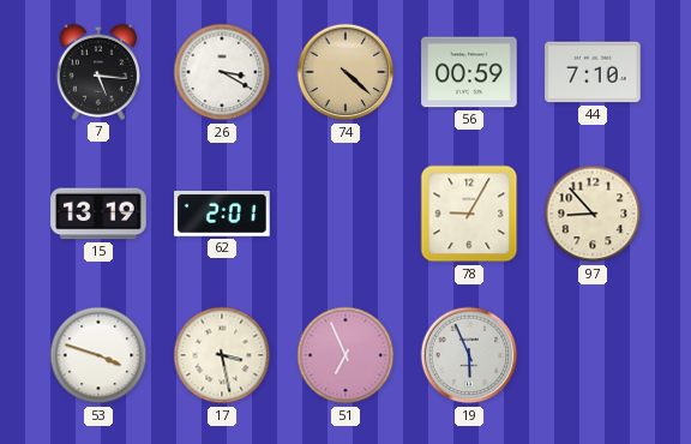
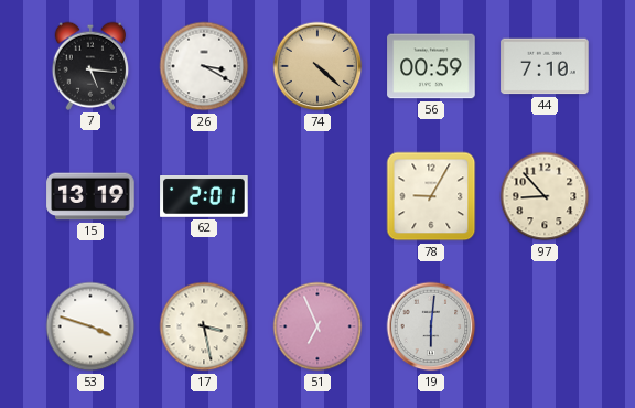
19: 5:56 -> 6:01 (431, 326)
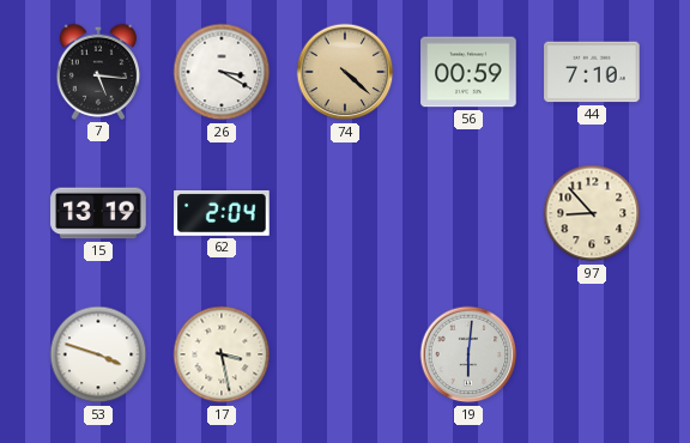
62: 2:01 -> 2:04 (222, 214)
78: 9:05 -> none (431, 196)
51: 6:56 -> none (317, 326)
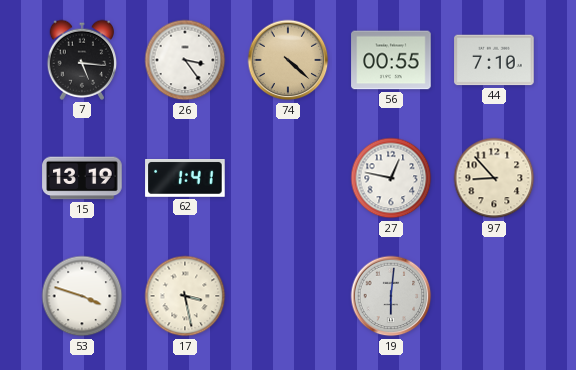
26: 3:20 -> 3:24 (185, 60)
56: 00:59 -> 00:55 (391, 60)
62: 2:04 -> 1:41 (185, 179)
27: none -> 12:47 (391, 178)
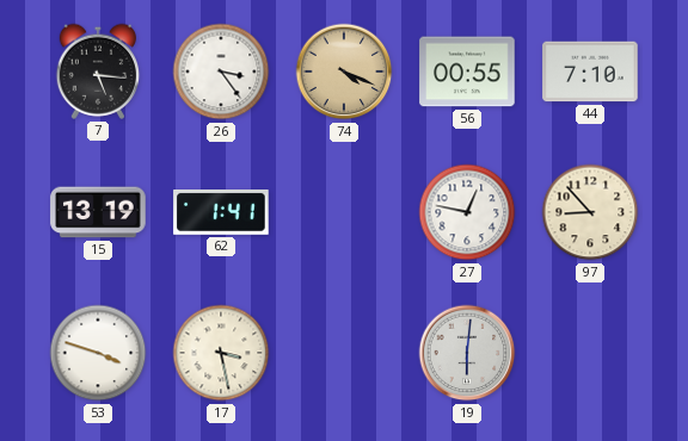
74: 4:22 -> 4:19 (344, 72)
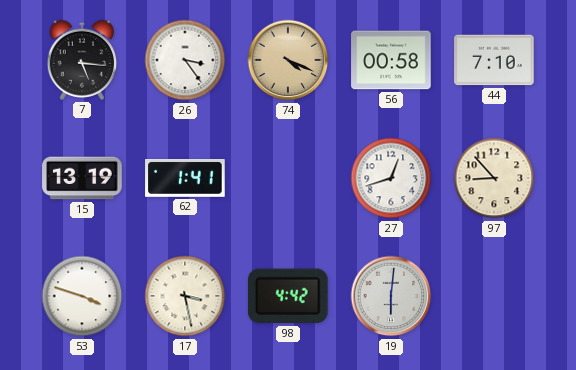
56: 00:55 -> 00:58 (391, 60)
27: 12:47 -> 12:42 (391, 178)
98: none -> 4:42 (288, 296)
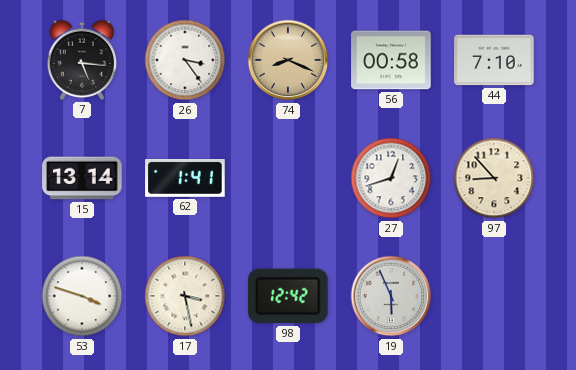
74: 4:19 -> 8:19 (288, 60)
15: 13:19 -> 13:14 (82, 178)
98: 4:42 -> 12:42 (288, 296)
19: 6:01 -> 5:56 (391, 296)
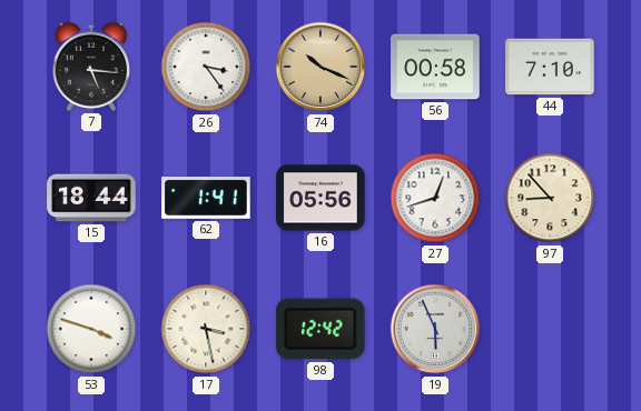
74: 8:19 -> 10:19 (320, 67)
15: 13:14 -> 18:44 (91, 198)
16: none -> 05:56 (320, 198)
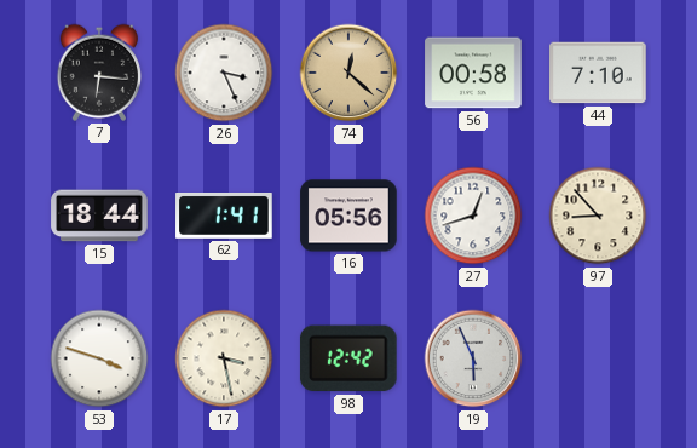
7: 5:16 -> 6:16 (99, 73)
26: 3:24 -> 3:26 (224, 73)
74: 10:19 -> 12:22 (348, 73)
